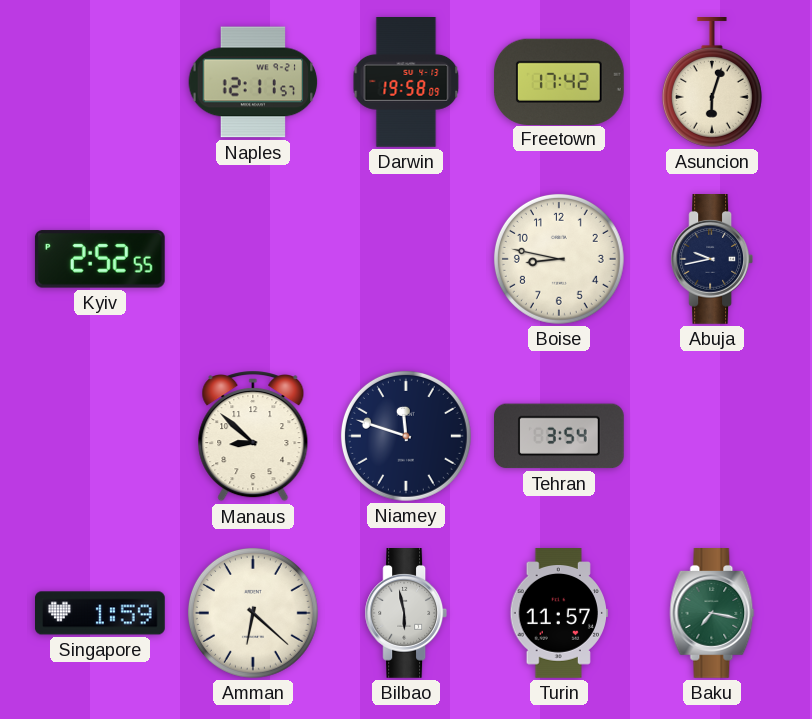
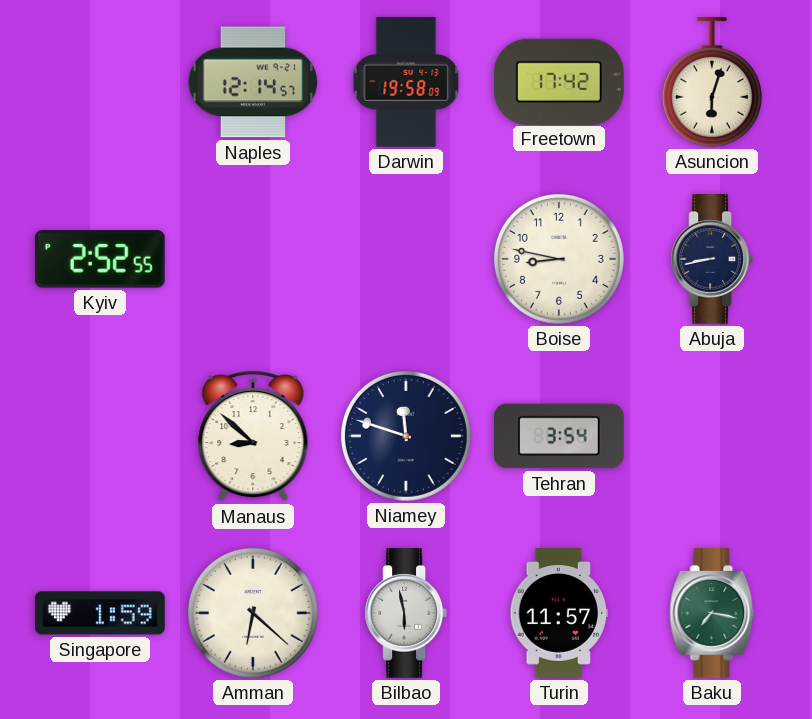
Naples: 12:11 -> 12:14 (253, 82)
Abuja: 9:43 -> 8:43 (711, 260)
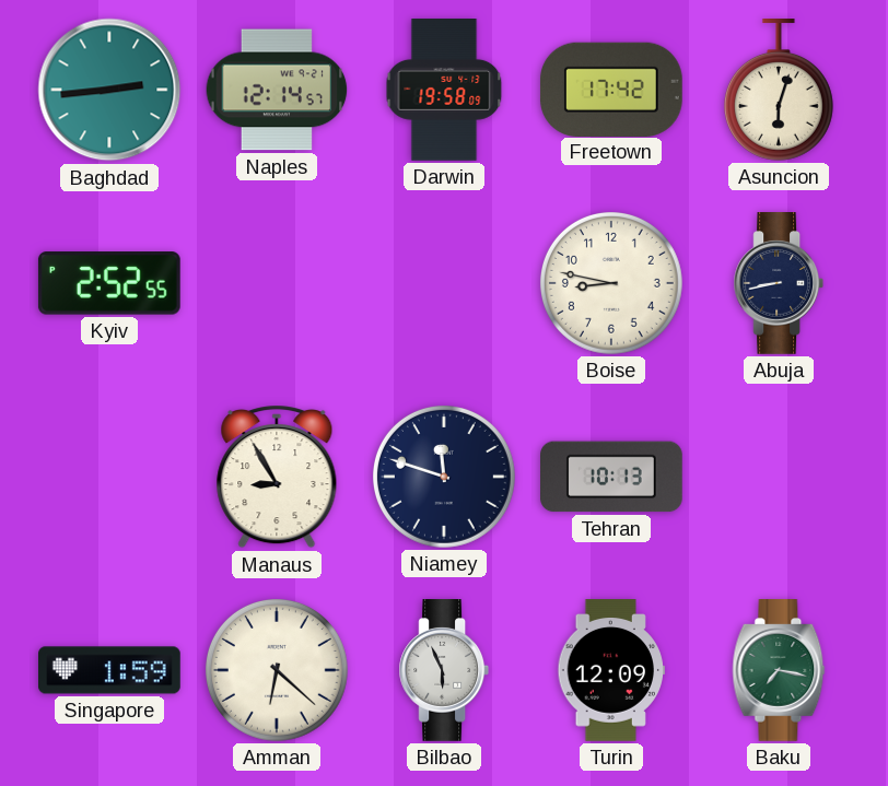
Baghdad: none -> 2:44 (109, 90)
Manaus: 8:52 -> 8:55 (277, 477)
Tehran: 3:54 -> 10:13 (612, 477)
Bilbao: 5:58 -> 5:56 (443, 671)
Turin: 11:57 -> 12:09 (611, 670)
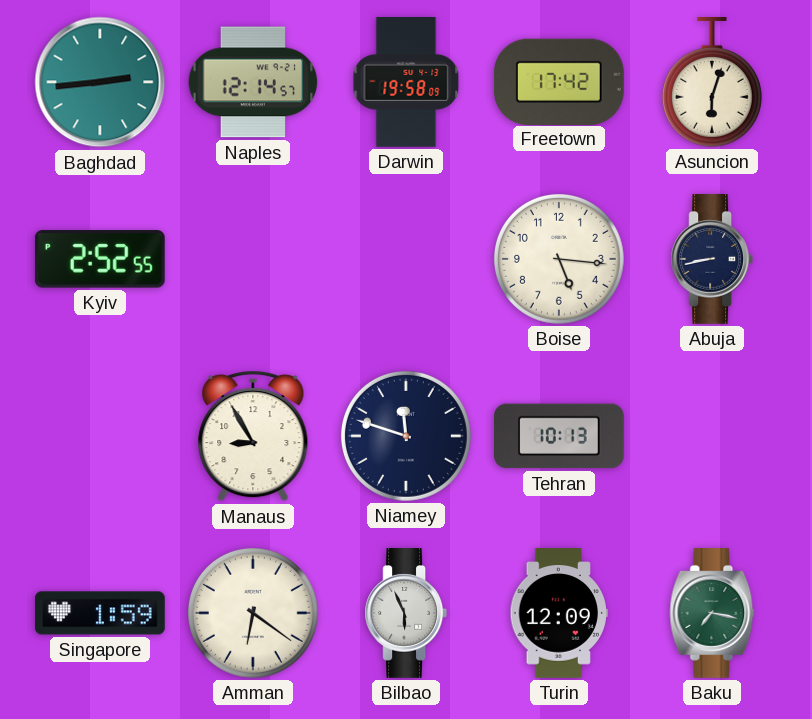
Boise: 8:47 -> 5:16 (559, 259)
Amman: 6:22 -> 6:21 (253, 613)
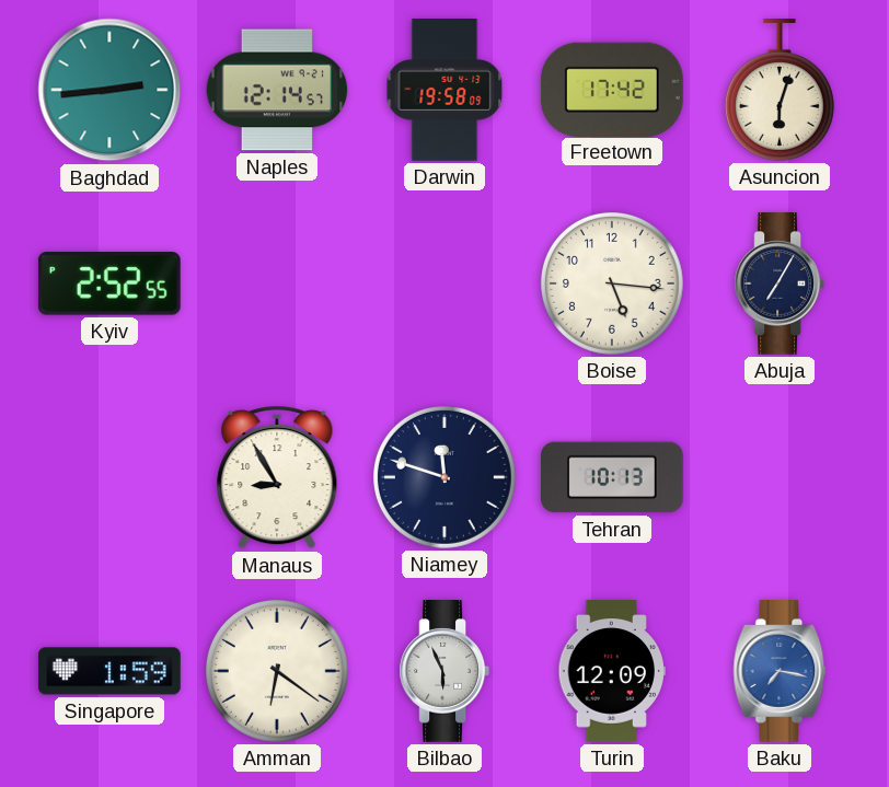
Abuja: 8:43 -> 7:05 (778, 285)
Baku dial: green -> blue (780, 672)
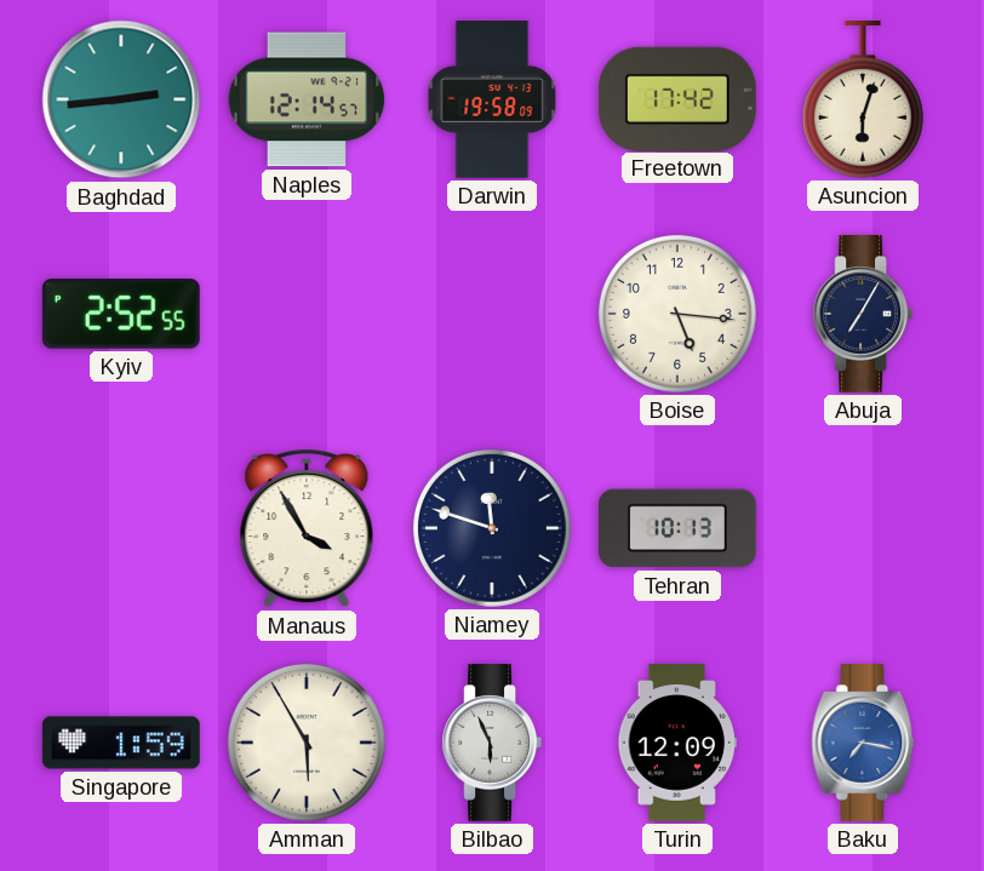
Manaus: 8:55 -> 3:55 (307, 528)
Amman: 6:21 -> 5:55 (307, 743)
